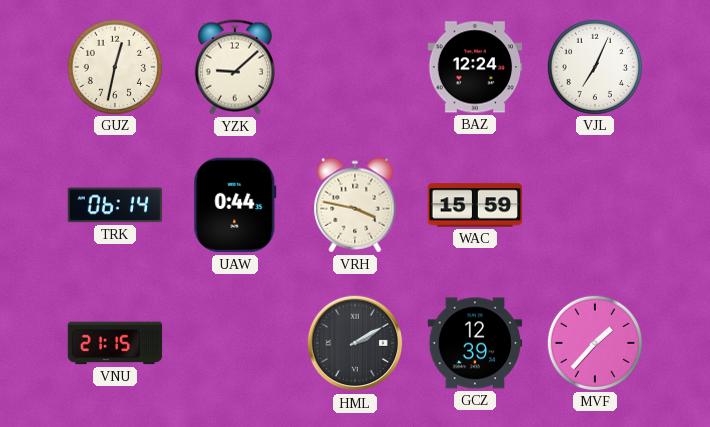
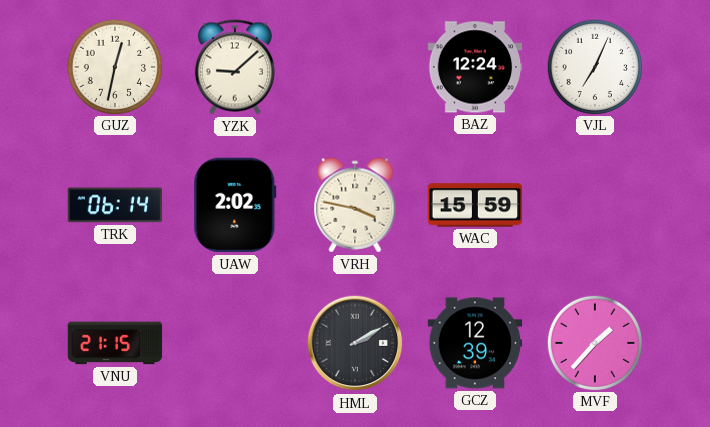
UAW: 0:44 -> 2:02 (235, 205)
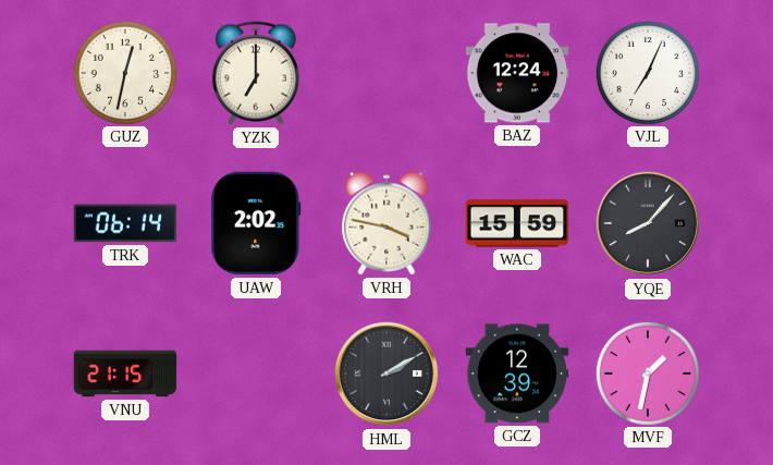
YZK: 9:08 -> 7:00 (256, 73)
YQE: none -> 8:07 (648, 223)
MVF: 1:37 -> 1:32 (647, 372)
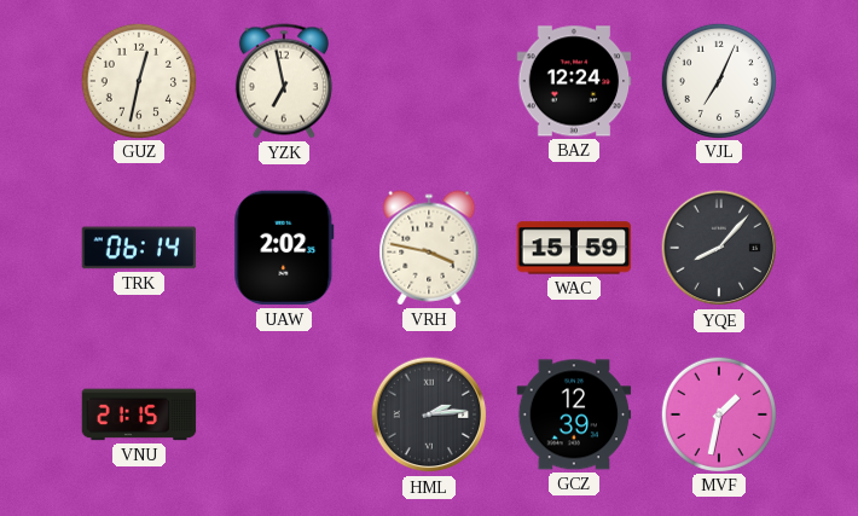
YZK: 7:00 -> 6:58 (284, 81)
HML: 2:10 -> 2:14 (429, 414)
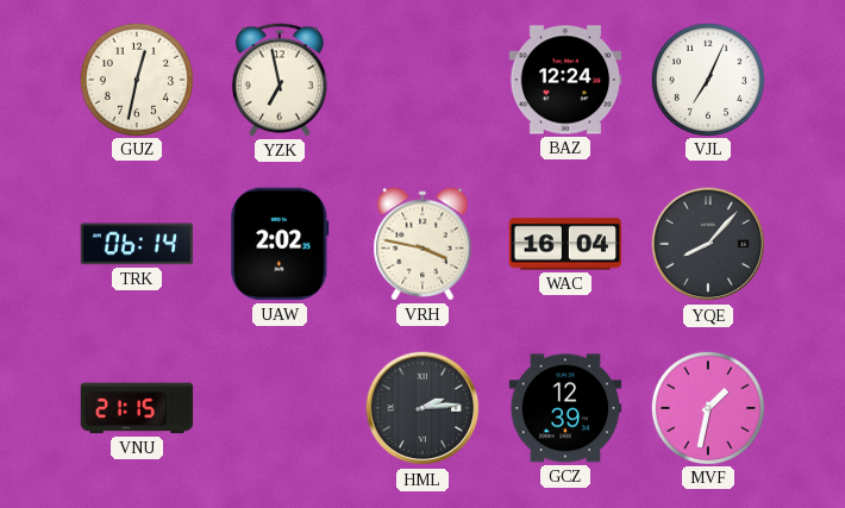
WAC: 15:59 -> 16:04 (565, 244)
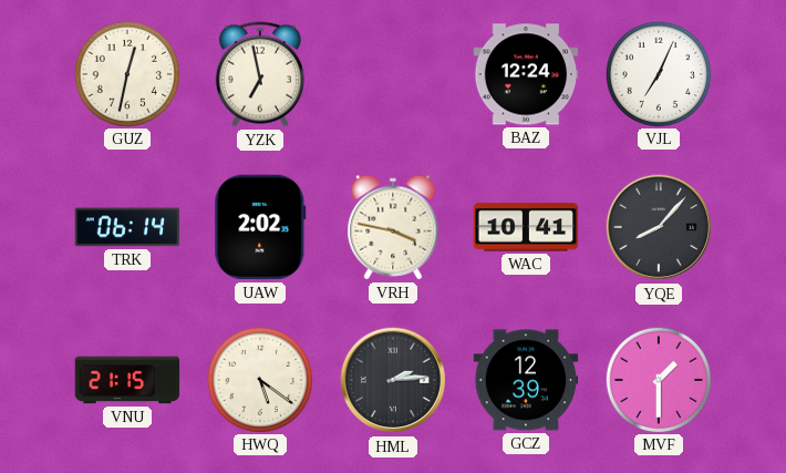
WAC: 16:04 -> 10:41 (526, 227)
HWQ: none -> 5:21 (259, 379)
MVF: 1:32 -> 1:30 (658, 379)
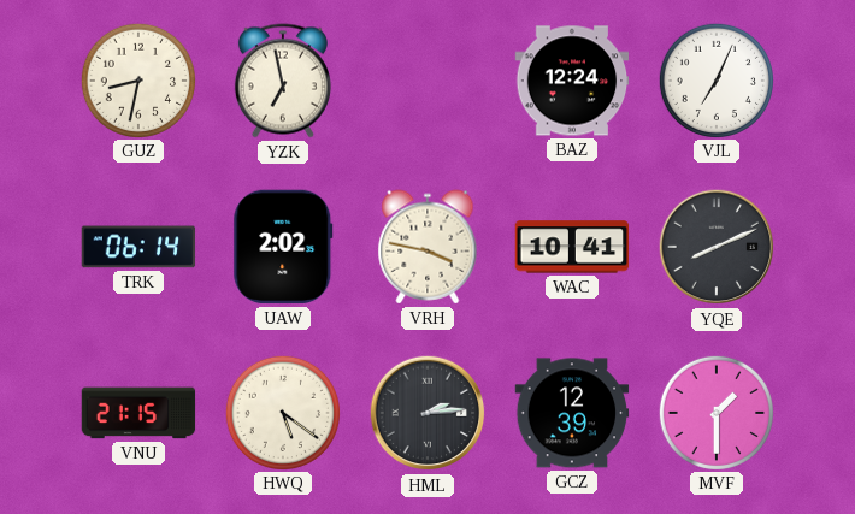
GUZ: 12:32 -> 8:32 (137, 79)
YQE: 8:07 -> 8:11 (717, 247)
